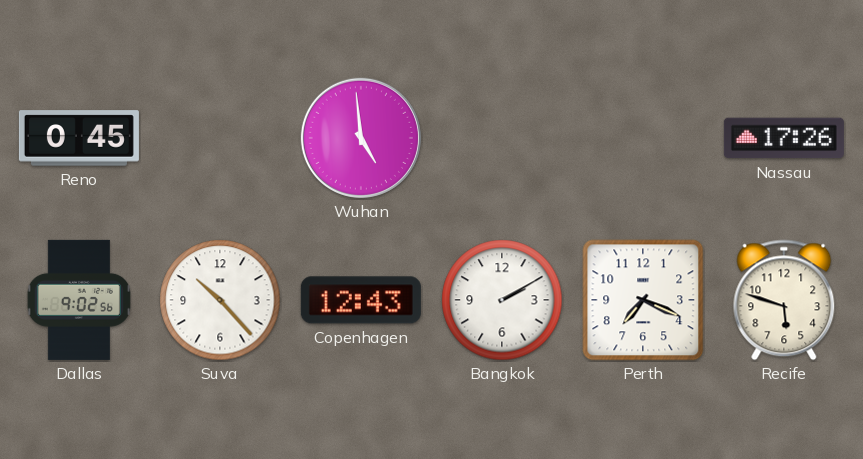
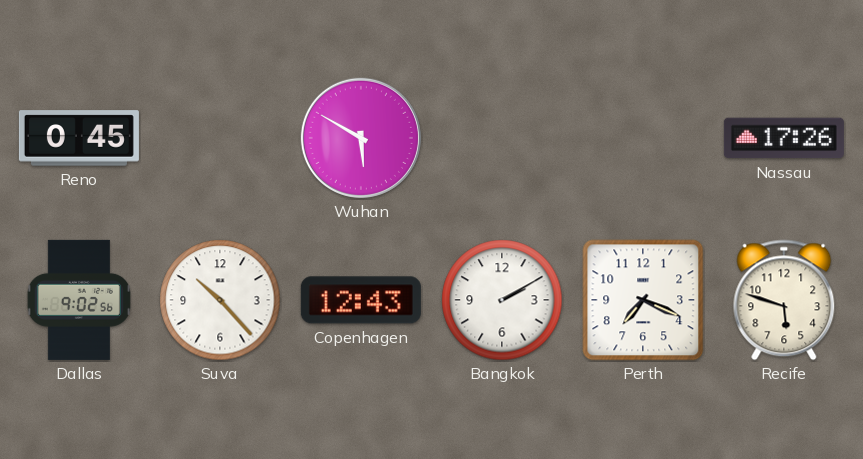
Wuhan: 4:59 -> 5:50 (361, 138)
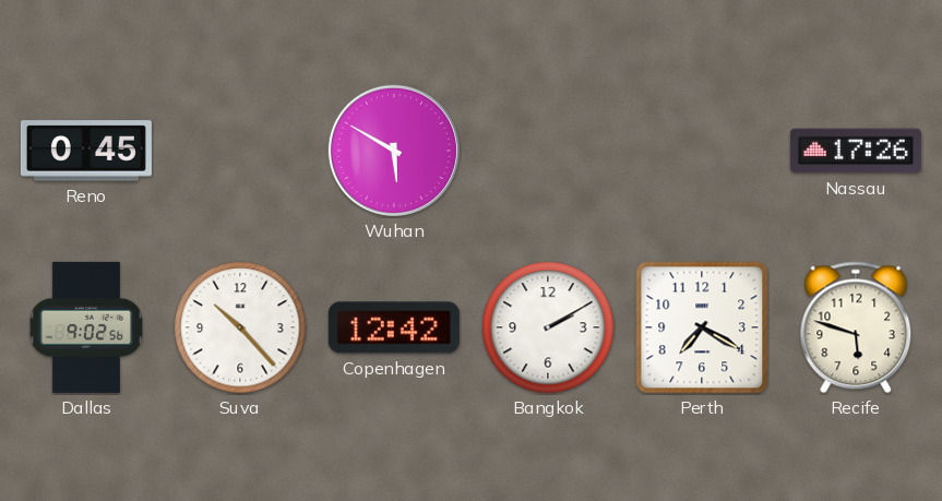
Copenhagen: 12:43 -> 12:42 (394, 327)
Perth: 7:19 -> 7:20 (702, 327)
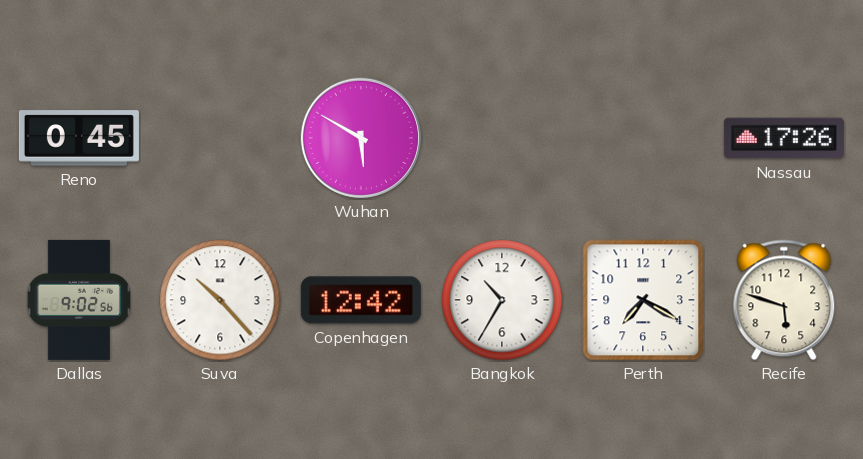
Bangkok: 2:10 -> 10:35 (502, 300)
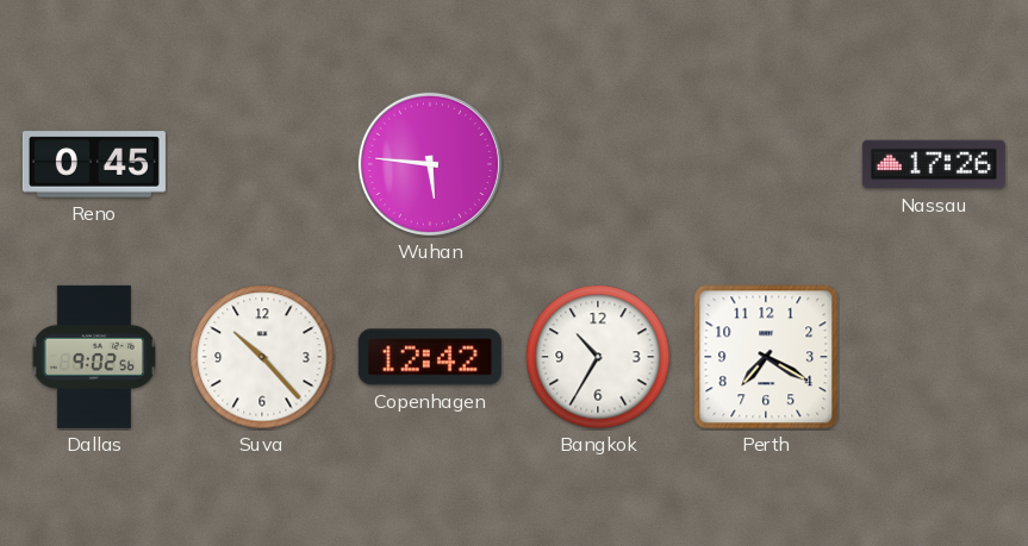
Wuhan: 5:50 -> 5:46 (430, 164)
Recife: 5:48 -> none (784, 300)
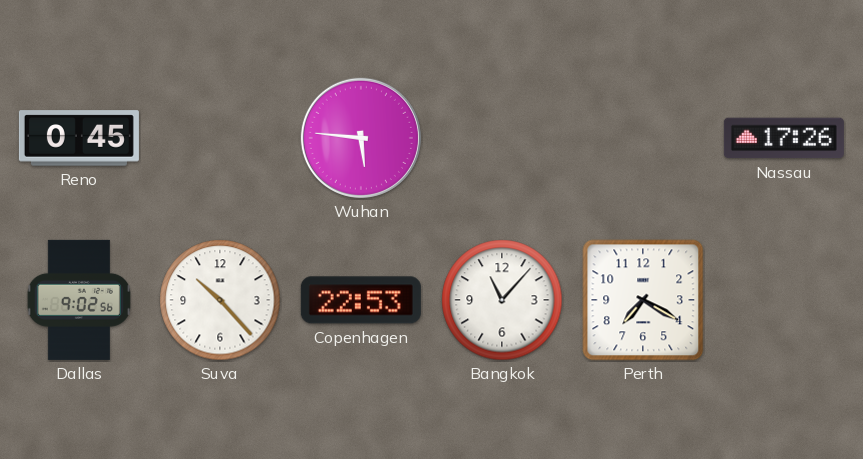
Copenhagen: 12:42 -> 22:53 (361, 300)
Bangkok: 10:35 -> 11:07 (502, 300)
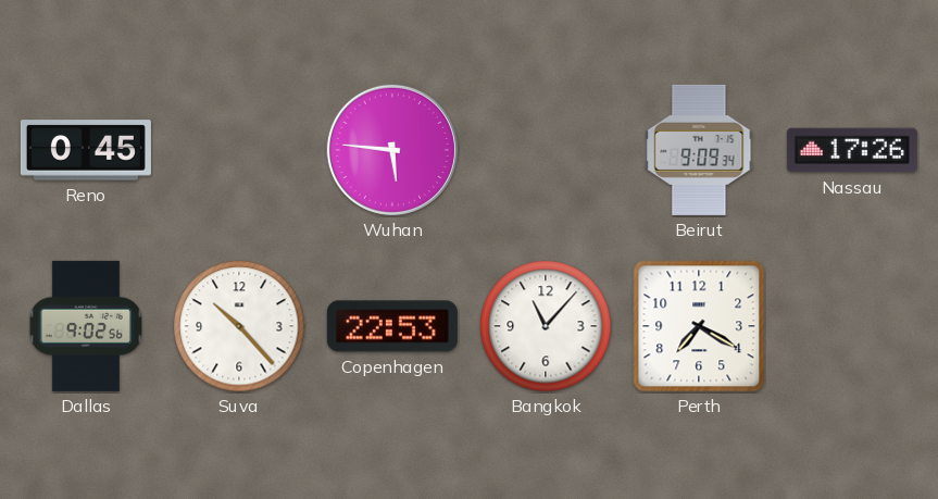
Beirut: none -> 9:09 (699, 150)
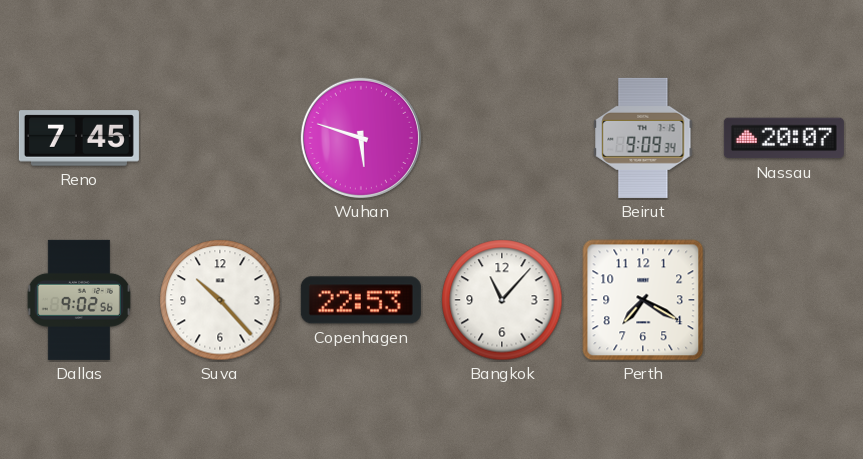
Reno: 0:45 -> 7:45 (79, 138)
Wuhan: 5:46 -> 5:48 (361, 138)
Nassau: 17:26 -> 20:07 (784, 138)
